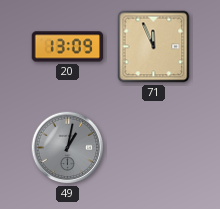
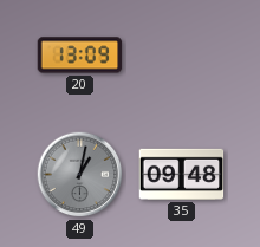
71: 11:56 -> none (154, 47)
35: none -> 09:48 (182, 174)
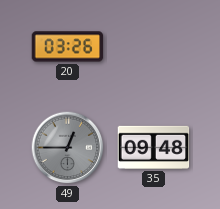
20: 13:09 -> 03:26 (68, 47)
49: 1:02 -> 12:45 (68, 148)
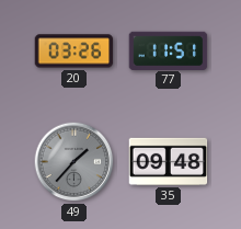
77: none -> 11:51 (169, 50)
49: 12:45 -> 1:37 (74, 162)
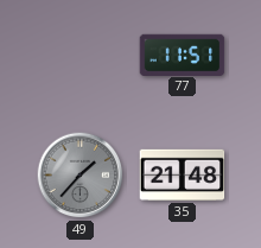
20: 03:26 -> none (74, 51)
35: 09:48 -> 21:48 (183, 174)
